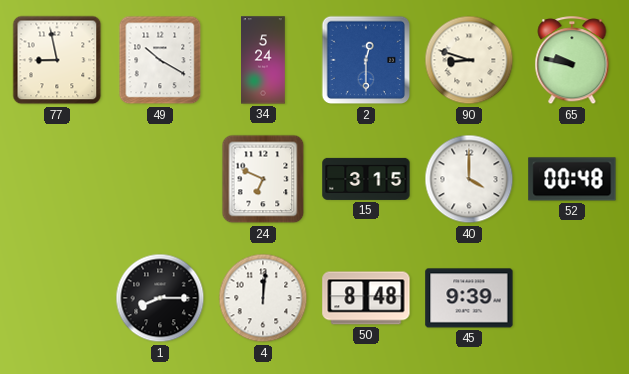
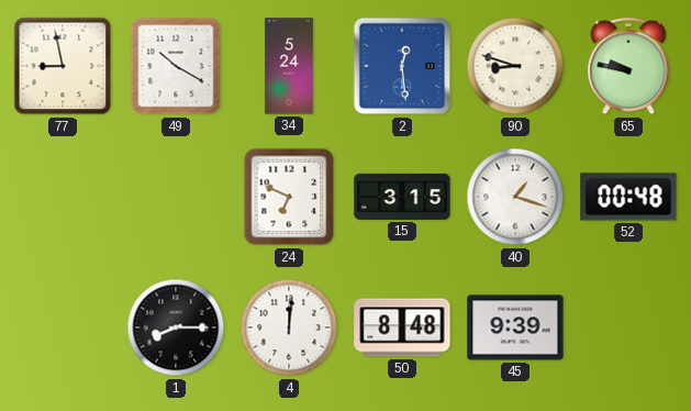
2: 12:30 -> 12:29 (402, 66)
40: 4:00 -> 1:18 (515, 197)
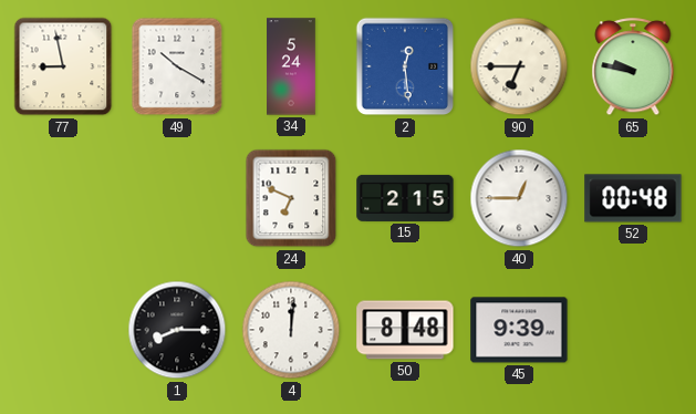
90: 8:48 -> 6:45 (519, 66)
15: 3:15 -> 2:15 (405, 198)
40: 1:18 -> 12:45 (519, 198)
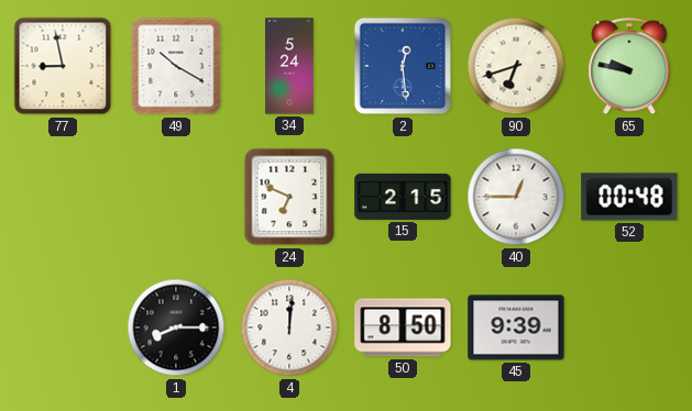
90: 6:45 -> 6:42 (516, 66)
50: 8:48 -> 8:50 (403, 327)
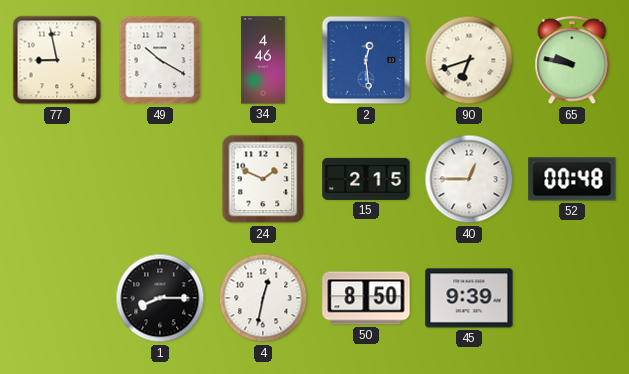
34: 5:24 -> 4:46 (264, 60)
24: 6:49 -> 1:49 (263, 179)
4: 12:01 -> 12:32 (263, 298)
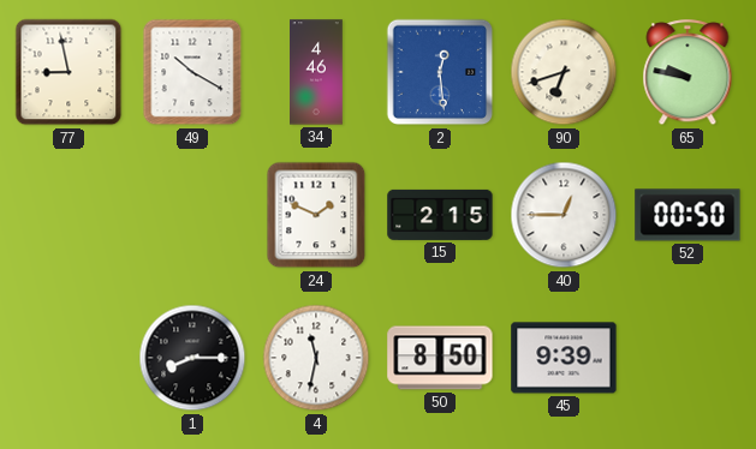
52: 00:48 -> 00:50 (687, 215)
4: 12:32 -> 11:32 (316, 358)
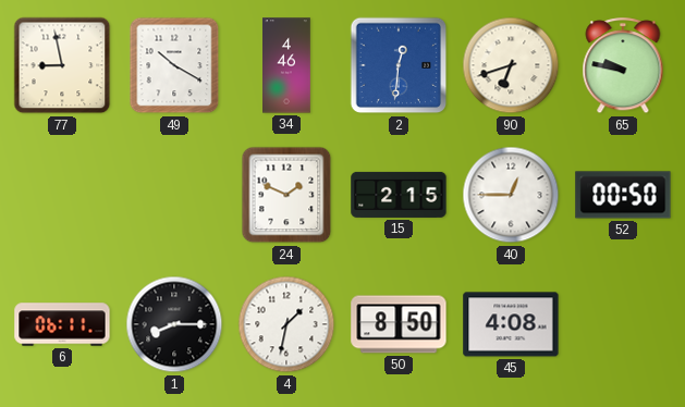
2: 12:29 -> 12:31 (399, 65)
6: none -> 06:11 (62, 324)
4: 11:32 -> 1:32 (286, 324)
45: 9:39 -> 4:08 (511, 324)
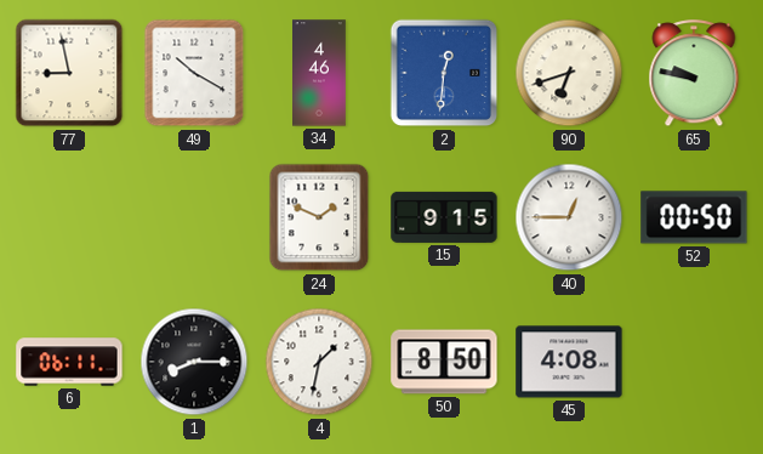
15: 2:15 -> 9:15 (444, 217)
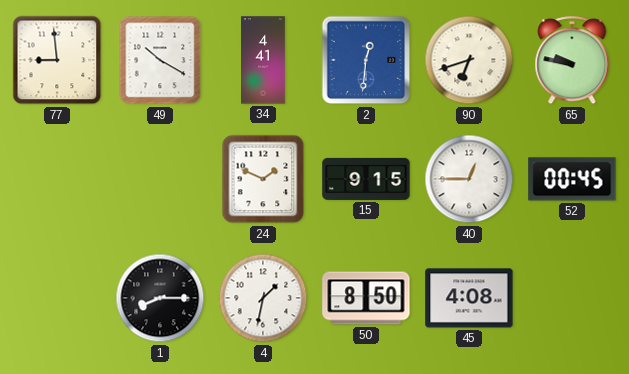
77: 8:58 -> 8:59 (57, 60)
34: 4:46 -> 4:41 (264, 60)
52: 00:50 -> 00:45 (572, 179)
6: 06:11 -> none (69, 362)
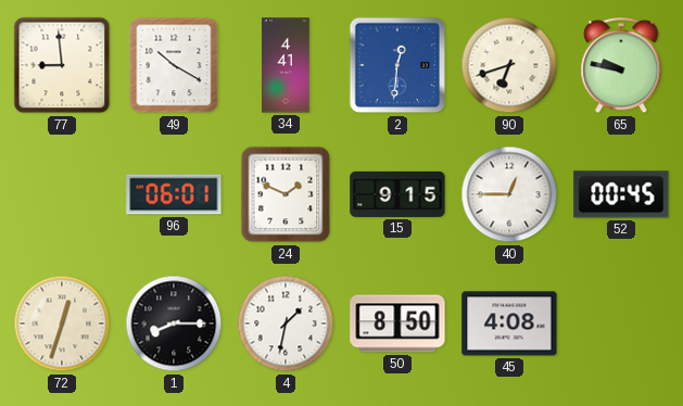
96: none -> 06:01 (174, 194)
72: none -> 12:33 (62, 323)
